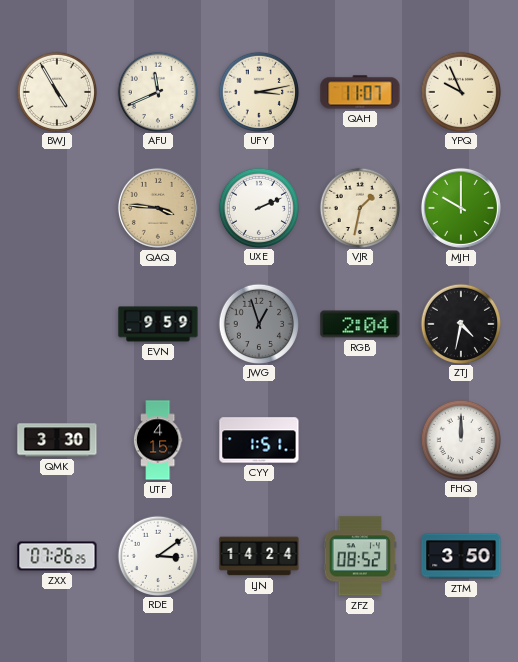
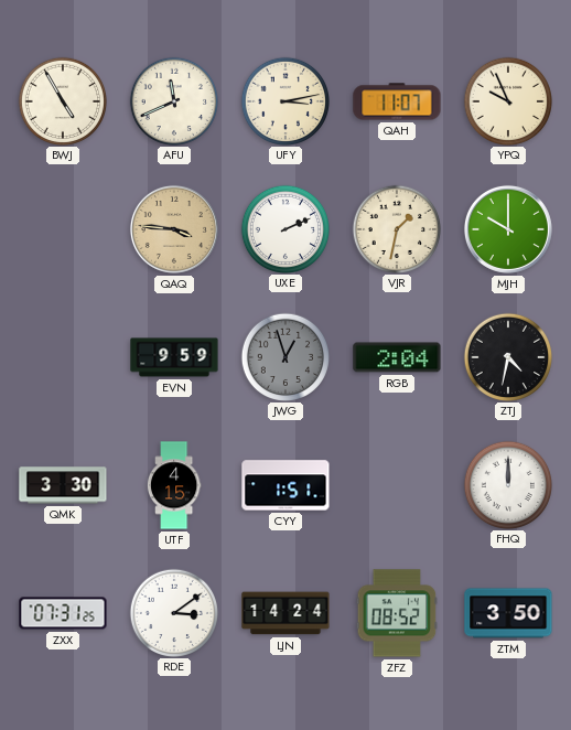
ZXX: 07:26 -> 07:31 (63, 613)
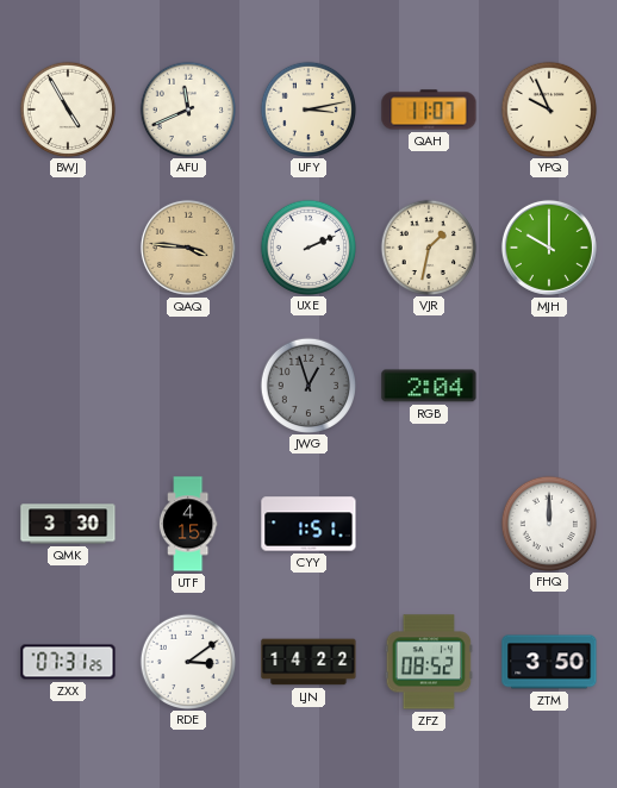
EVN: 9:59 -> none (174, 357)
ZTJ: 4:32 -> none (507, 356)
LJN: 14:24 -> 14:22 (308, 662)
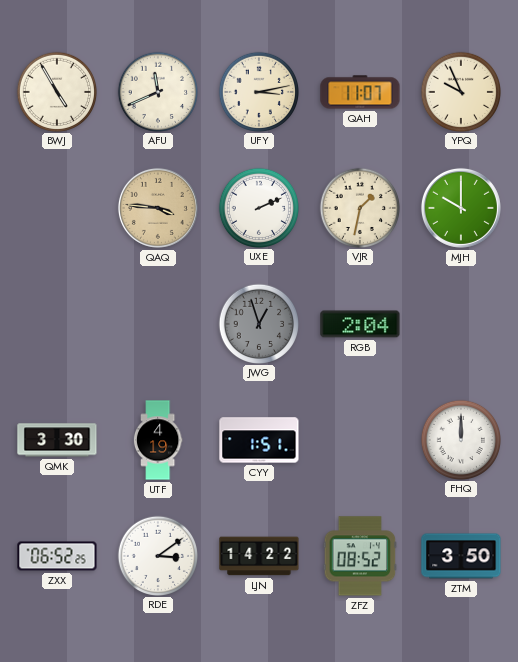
UTF: 4:15 -> 4:19 (158, 440)
ZXX: 07:31 -> 06:52 (57, 556)
